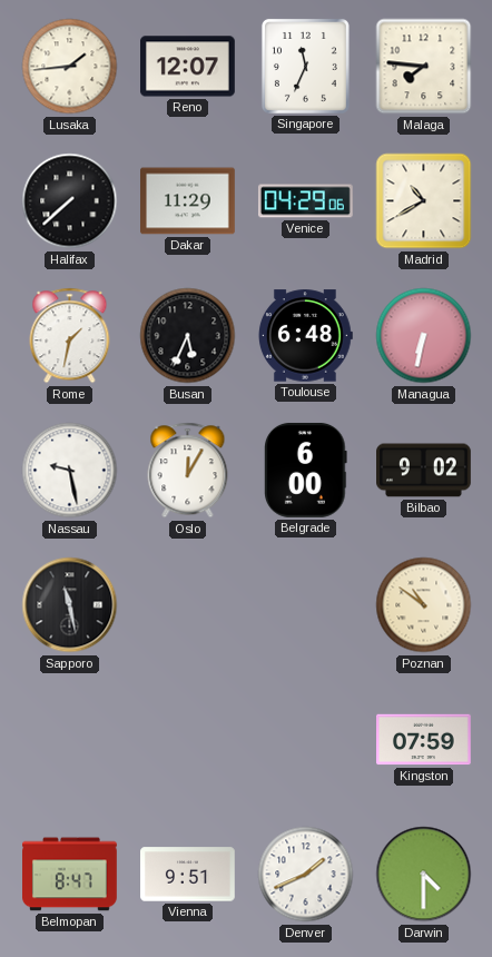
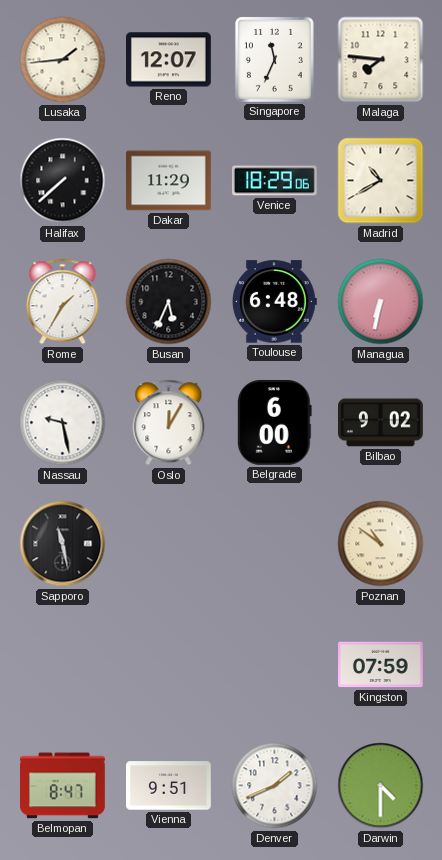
Venice: 04:29 -> 18:29 (274, 181)
Rome: 1:32 -> 1:35 (63, 302)
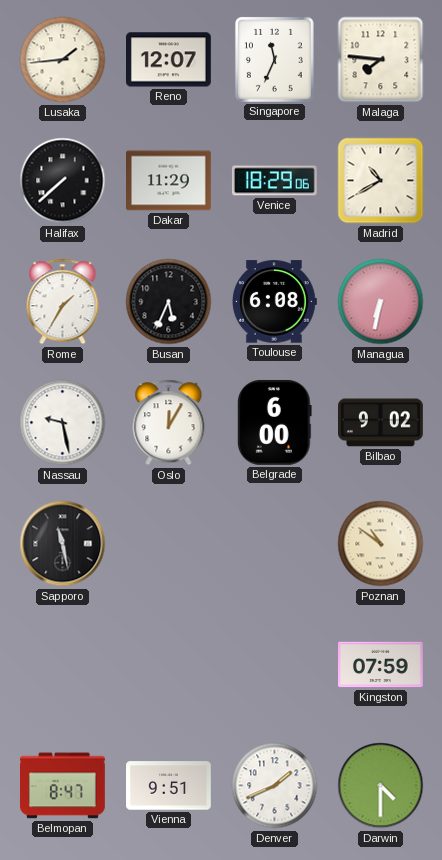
Toulouse: 6:48 -> 6:08 (274, 302)
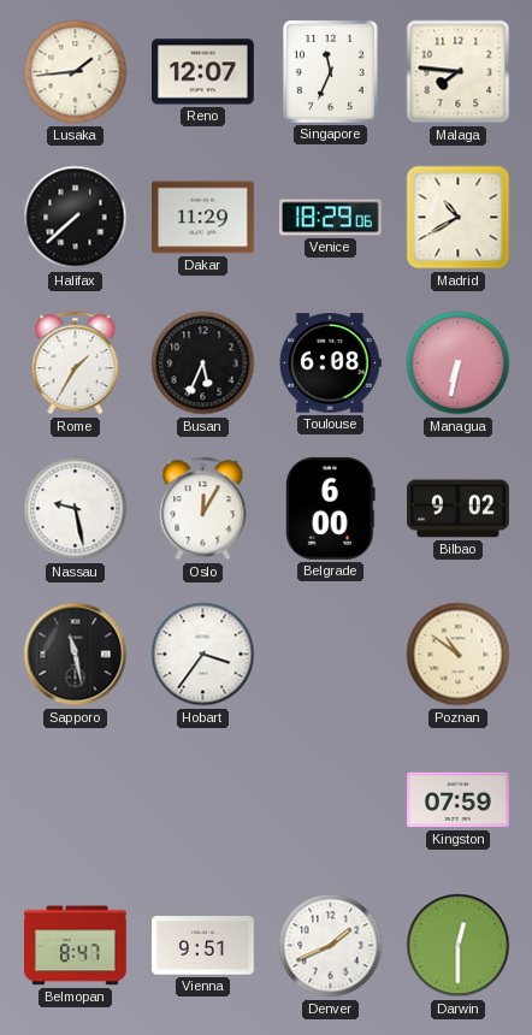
Hobart: none -> 3:36 (203, 655)
Darwin: 4:30 -> 12:30 (459, 946)
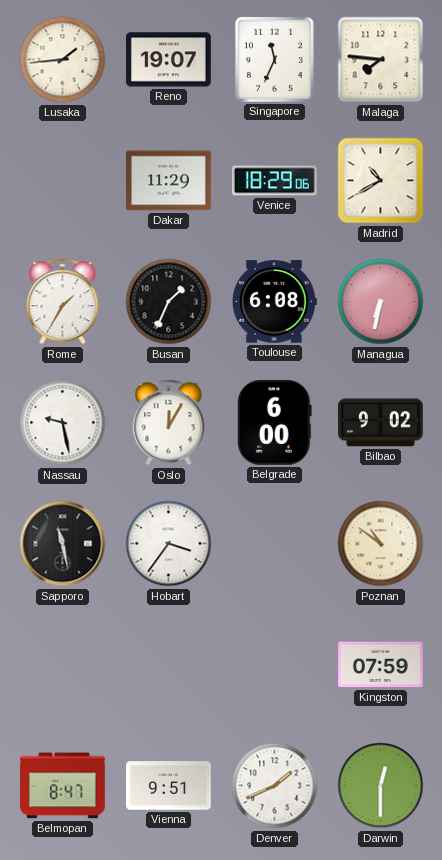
Reno: 12:07 -> 19:07 (169, 60)
Halifax: 7:38 -> none (76, 218)
Busan: 5:34 -> 1:34 (169, 302)
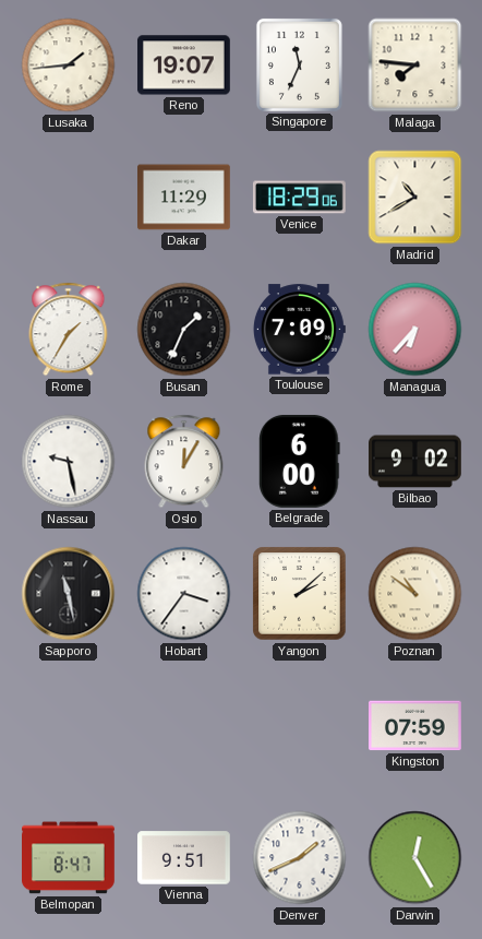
Toulouse: 6:08 -> 7:09 (299, 330)
Managua: 6:32 -> 6:37 (415, 330)
Yangon: none -> 2:08 (300, 594)
Darwin: 12:30 -> 12:25 (415, 858)
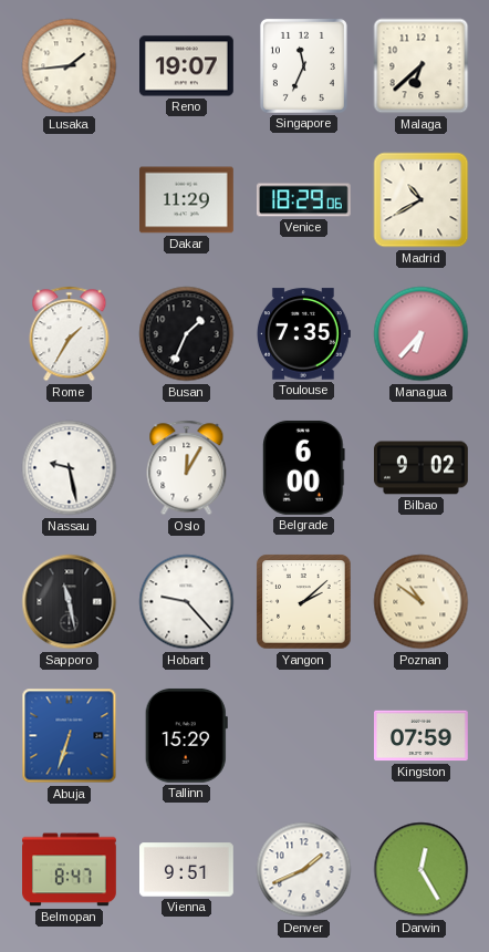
Malaga: 7:46 -> 6:38 (422, 66)
Toulouse: 7:09 -> 7:35 (303, 334)
Hobart: 3:36 -> 9:23 (187, 602)
Abuja: none -> 6:33 (70, 736)
Tallinn: none -> 15:29 (186, 735)
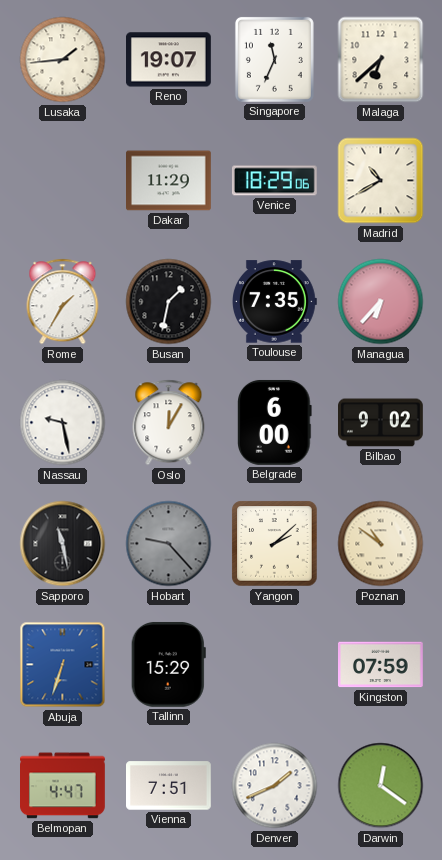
Busan: 1:34 -> 1:32 (169, 302)
Hobart dial: white -> grey (169, 544)
Belmopan: 8:47 -> 4:47 (63, 786)
Vienna: 9:51 -> 7:51 (169, 786)
Darwin: 12:25 -> 12:21 (381, 786)
